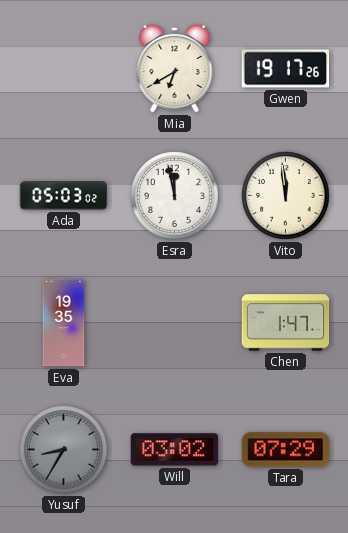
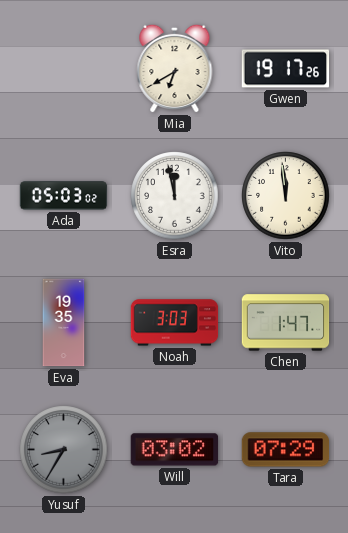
Noah: none -> 3:03 (175, 323)
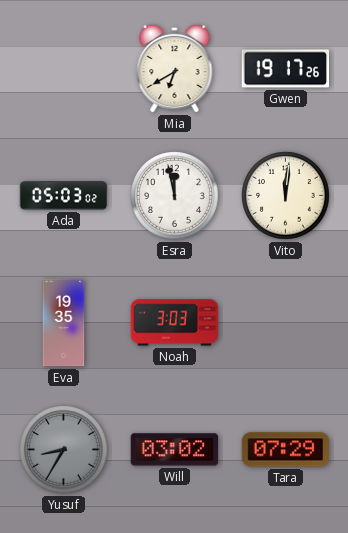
Vito: 11:59 -> 12:01 (286, 196)
Chen: 1:47 -> none (286, 323)
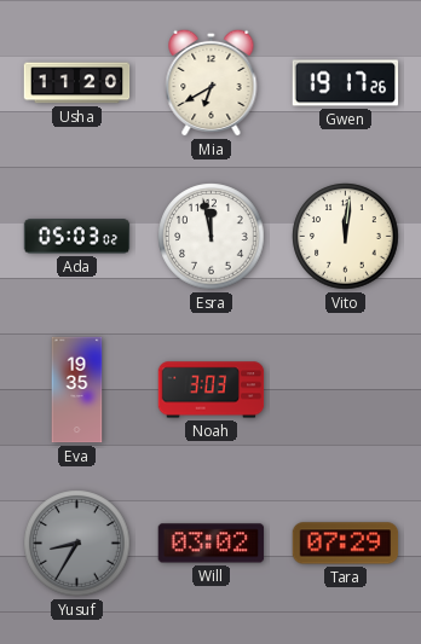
Usha: none -> 11:20 (77, 83)
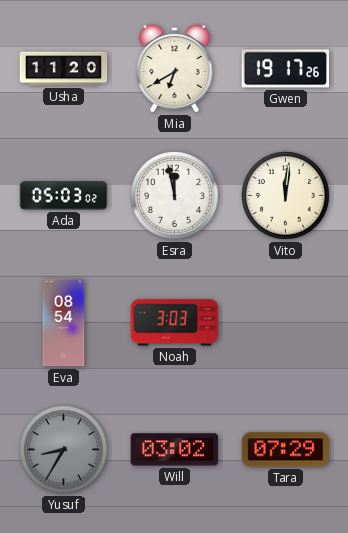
Eva: 19:35 -> 08:54 (64, 323)
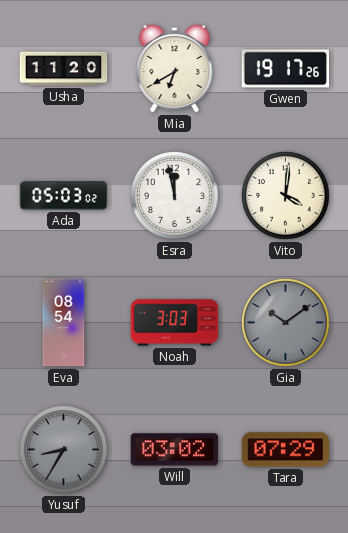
Vito: 12:01 -> 4:01 (286, 196)
Gia: none -> 10:09 (286, 323)
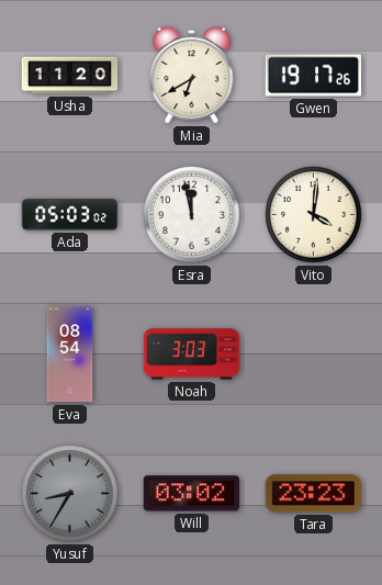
Gia: 10:09 -> none (286, 323)
Tara: 07:29 -> 23:23 (314, 494)
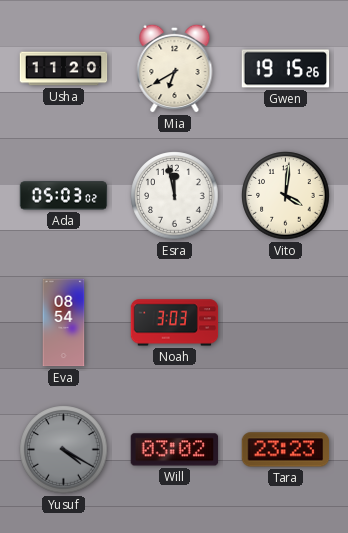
Gwen: 19:17 -> 19:15 (286, 69)
Yusuf: 8:35 -> 4:20 (64, 450)
